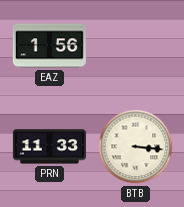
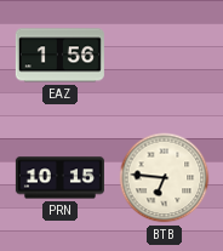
PRN: 11:33 -> 10:15 (59, 178)
BTB: 3:16 -> 6:46 (165, 178)
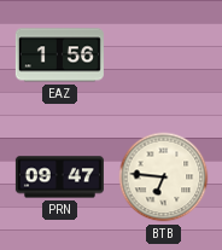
PRN: 10:15 -> 09:47 (59, 178)
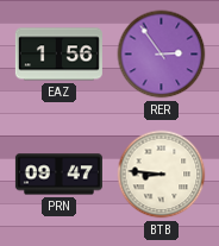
RER: none -> 2:54 (162, 55)
BTB: 6:46 -> 8:46 (162, 175)
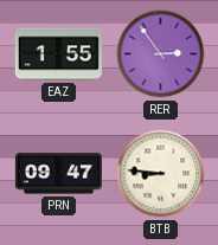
EAZ: 1:56 -> 1:55 (58, 54)
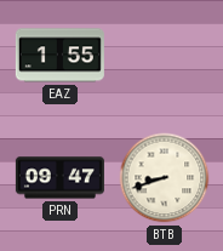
RER: 2:54 -> none (161, 54)
BTB: 8:46 -> 8:42 (165, 178)
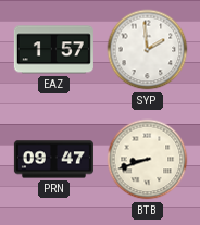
EAZ: 1:55 -> 1:57 (53, 50)
SYP: none -> 1:59 (148, 50)
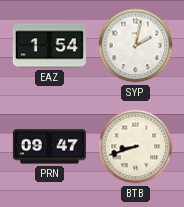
EAZ: 1:57 -> 1:54 (49, 46)
SYP: 1:59 -> 2:02 (136, 46)
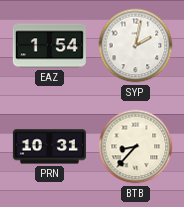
PRN: 09:47 -> 10:31 (49, 147)
BTB: 8:42 -> 8:37 (136, 147)
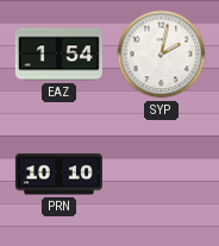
PRN: 10:31 -> 10:10 (58, 175)
BTB: 8:37 -> none (136, 147)
